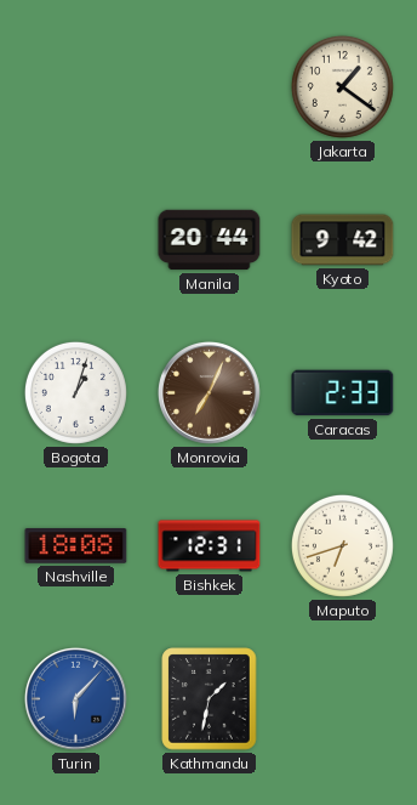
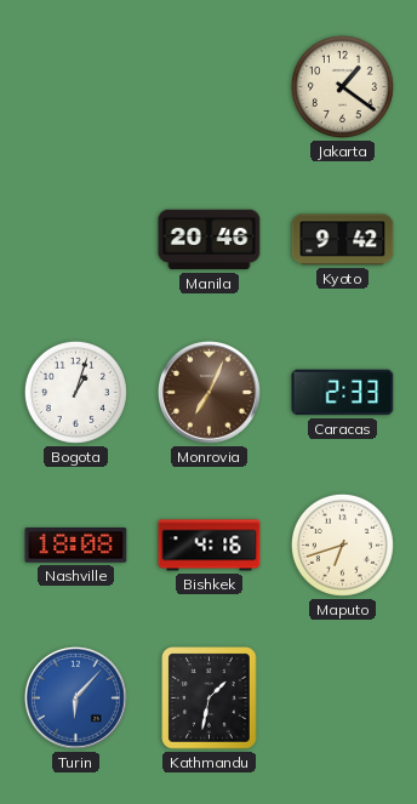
Manila: 20:44 -> 20:46 (210, 240)
Bishkek: 12:31 -> 4:16 (210, 546)
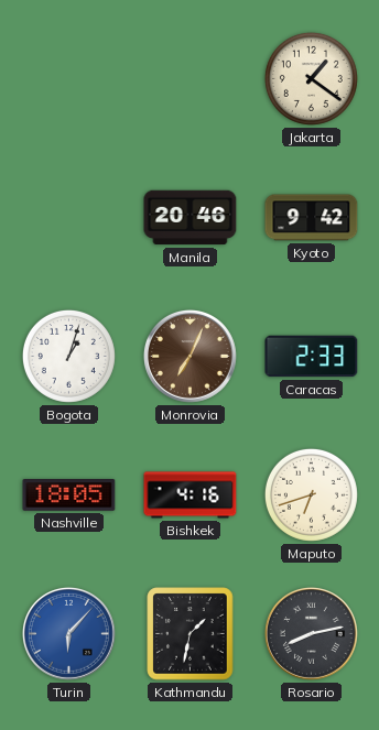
Nashville: 18:08 -> 18:05 (69, 495)
Rosario: none -> 8:13 (311, 633)
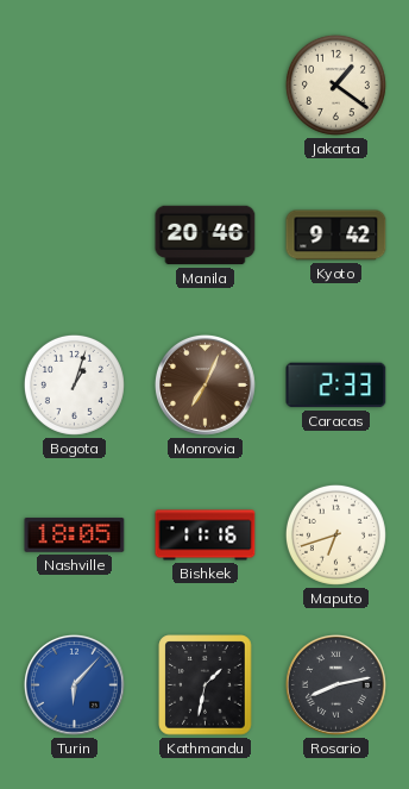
Bishkek: 4:16 -> 11:16 (206, 536)
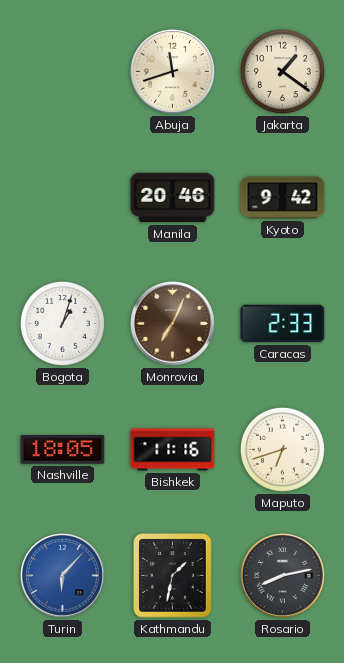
Abuja: none -> 11:42 (172, 71)
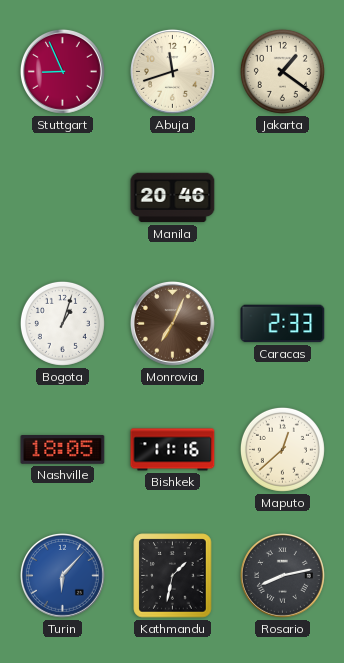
Stuttgart: none -> 8:56 (62, 71)
Kyoto: 9:42 -> none (283, 198)
Maputo: 6:42 -> 12:38 (282, 449)
